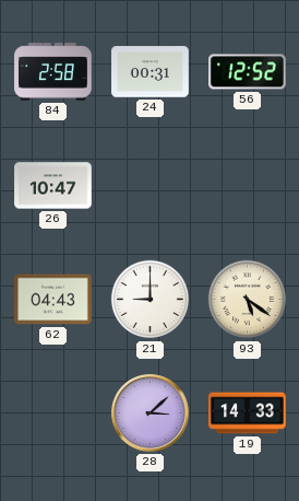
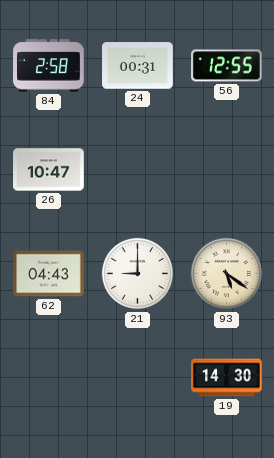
56: 12:52 -> 12:55 (227, 66)
28: 3:08 -> none (151, 413)
19: 14:33 -> 14:30 (227, 378)
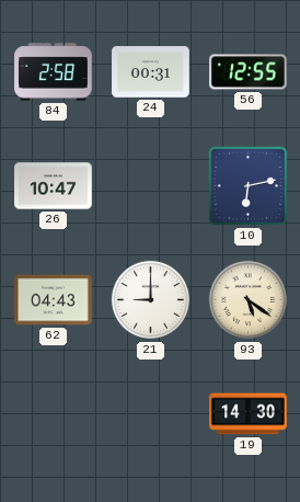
10: none -> 6:13 (249, 186)
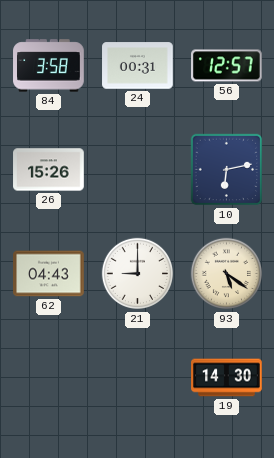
84: 2:58 -> 3:58 (49, 66)
56: 12:55 -> 12:57 (227, 66)
26: 10:47 -> 15:26 (49, 170)
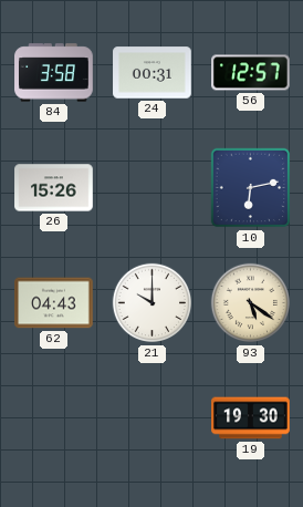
21: 9:00 -> 10:00 (153, 303)
19: 14:30 -> 19:30 (251, 418)
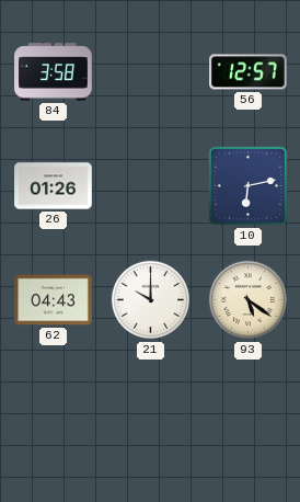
24: 00:31 -> none (153, 73)
26: 15:26 -> 01:26 (54, 186)
19: 19:30 -> none (251, 418)
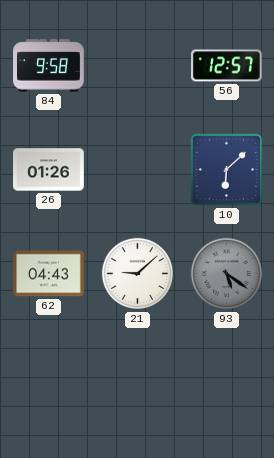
84: 3:58 -> 9:58 (49, 66)
10: 6:13 -> 6:08 (227, 170)
21: 10:00 -> 9:08 (138, 274)
93 dial: cream -> grey (227, 274)
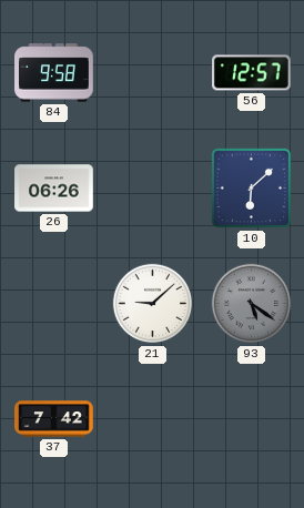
26: 01:26 -> 06:26 (54, 189)
62: 04:43 -> none (49, 274)
37: none -> 7:42 (54, 419)
